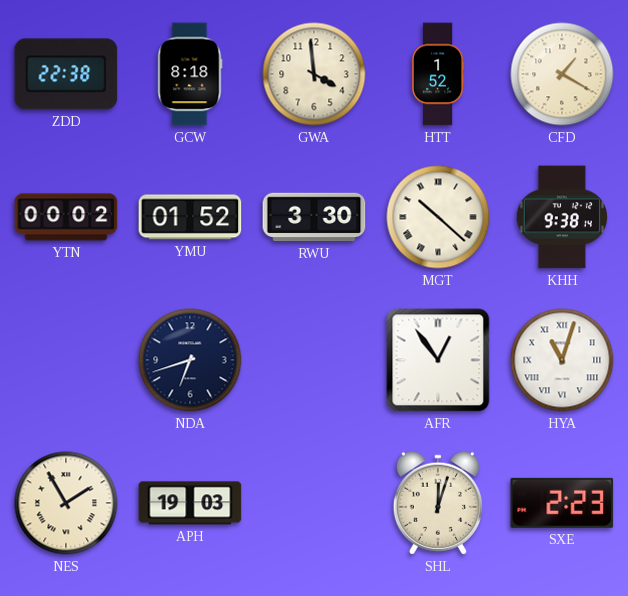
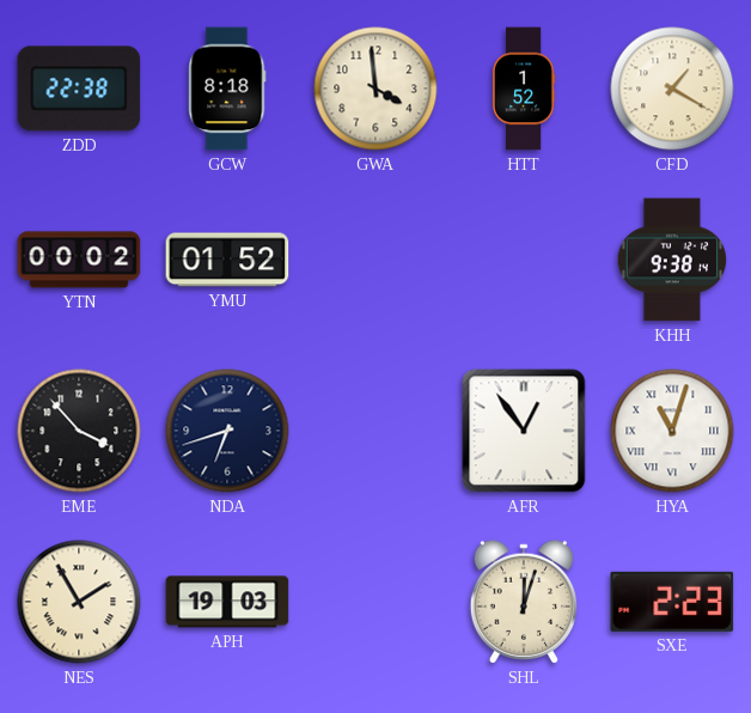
RWU: 3:30 -> none (314, 217)
MGT: 10:22 -> none (438, 217)
EME: none -> 3:53 (79, 431)
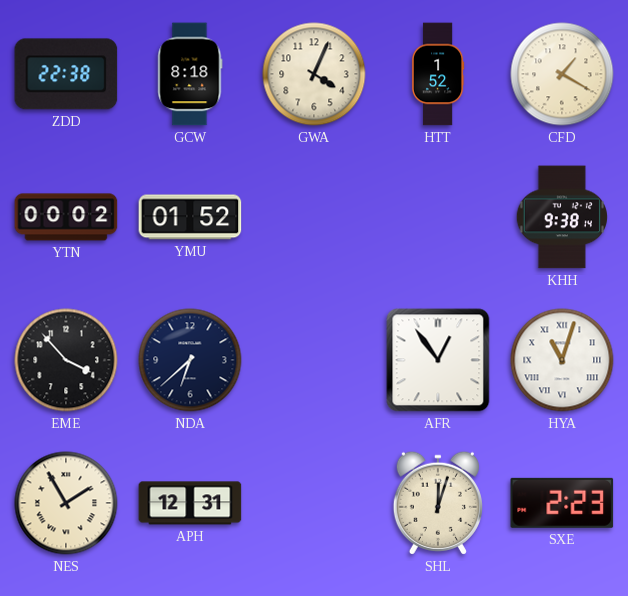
GWA: 3:59 -> 4:04 (314, 74)
NDA: 6:42 -> 6:38 (190, 360)
APH: 19:03 -> 12:31 (190, 503)
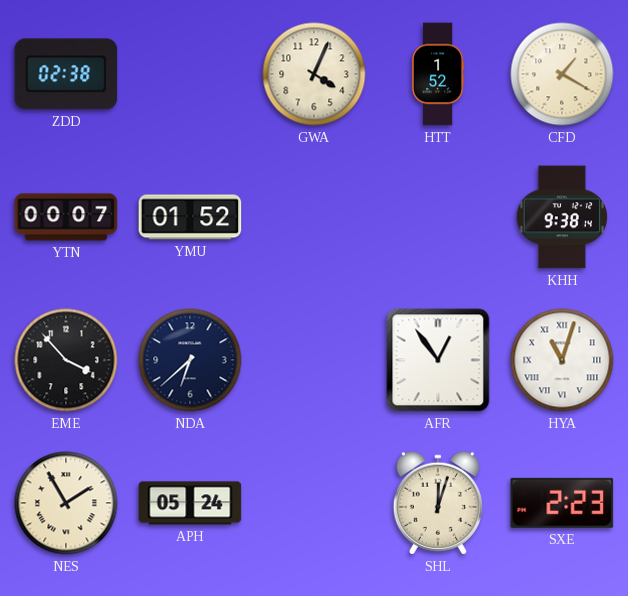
ZDD: 22:38 -> 02:38 (66, 74)
GCW: 8:18 -> none (190, 74)
YTN: 00:02 -> 00:07 (66, 217)
APH: 12:31 -> 05:24 (190, 503)
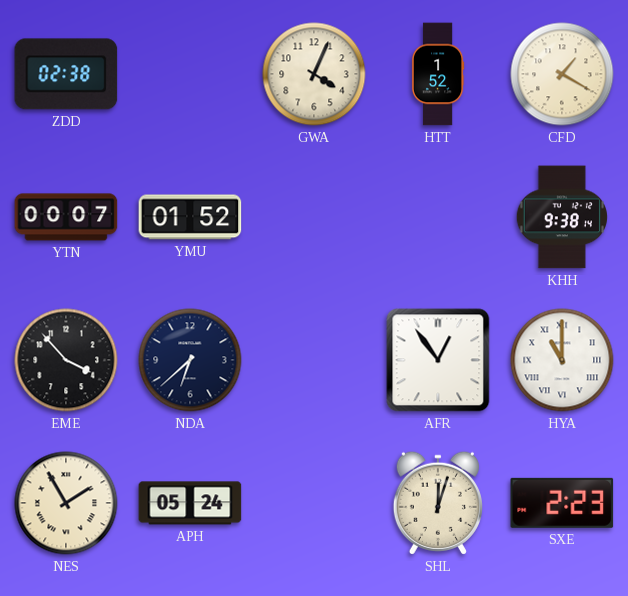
HYA: 11:03 -> 11:00 (562, 360)
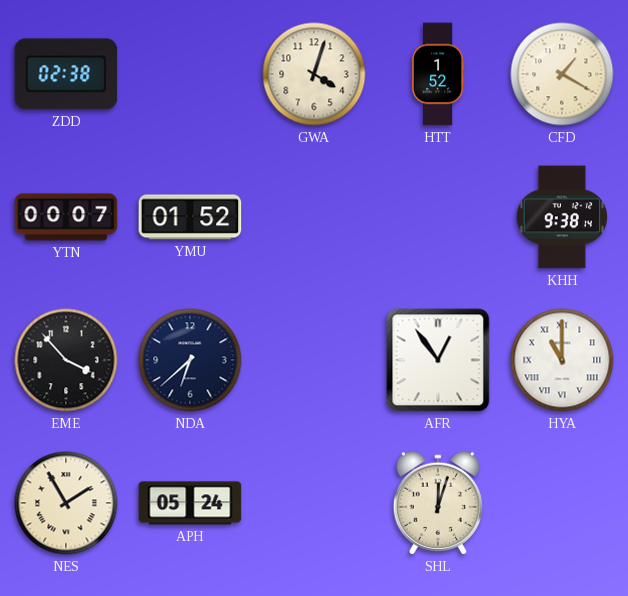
GWA: 4:04 -> 4:03 (314, 74)
SXE: 2:23 -> none (562, 503)
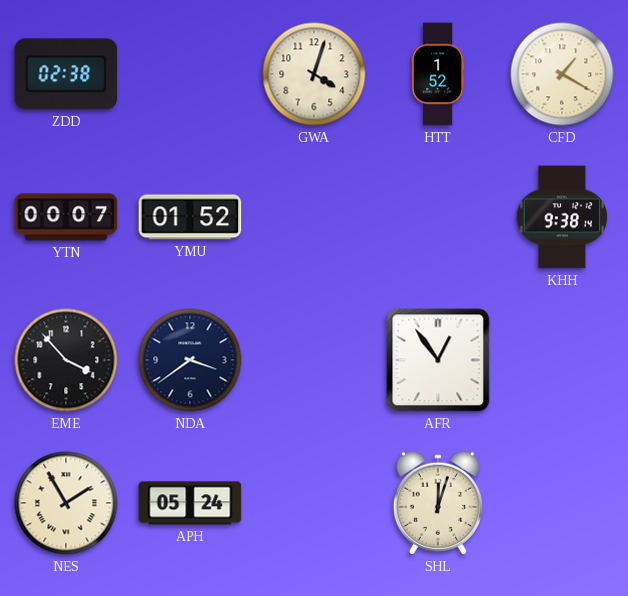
NDA: 6:38 -> 3:39 (190, 360)
HYA: 11:00 -> none (562, 360)
